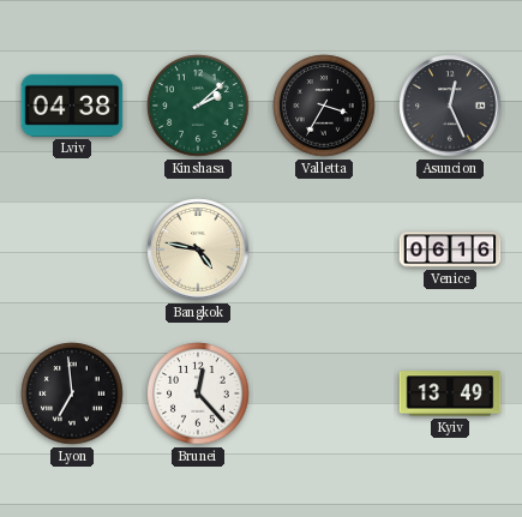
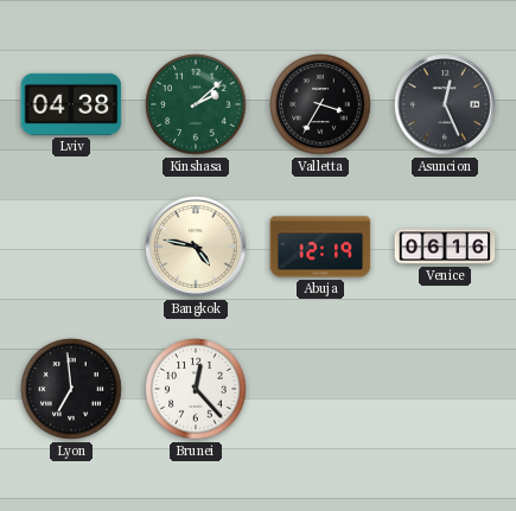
Abuja: none -> 12:19 (320, 247)
Kyiv: 13:49 -> none (450, 393)
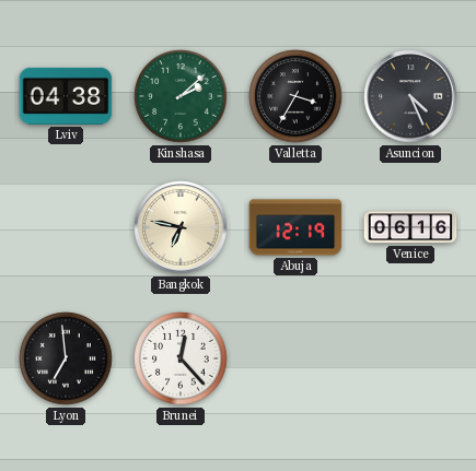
Asuncion: 12:26 -> 4:26 (410, 96)
Bangkok: 4:47 -> 6:47 (181, 227)
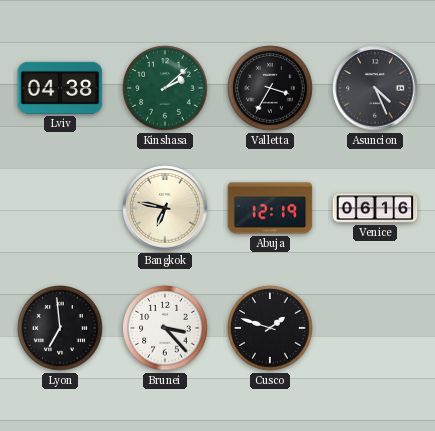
Brunei: 12:23 -> 3:23 (165, 328)
Cusco: none -> 1:48 (270, 328)
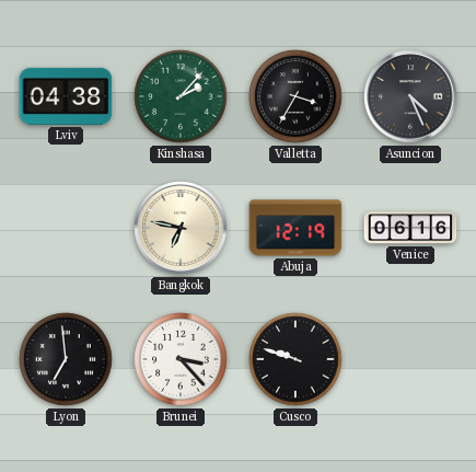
Kinshasa: 2:08 -> 2:07 (181, 96)
Cusco: 1:48 -> 9:48 (295, 359)
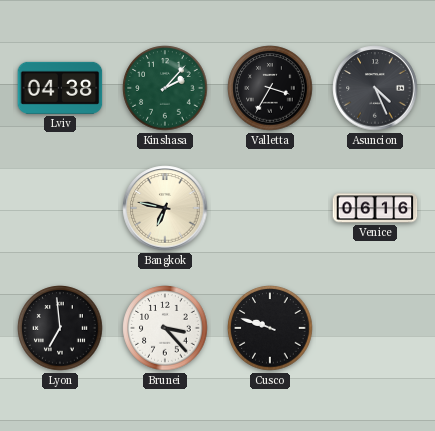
Abuja: 12:19 -> none (295, 228)
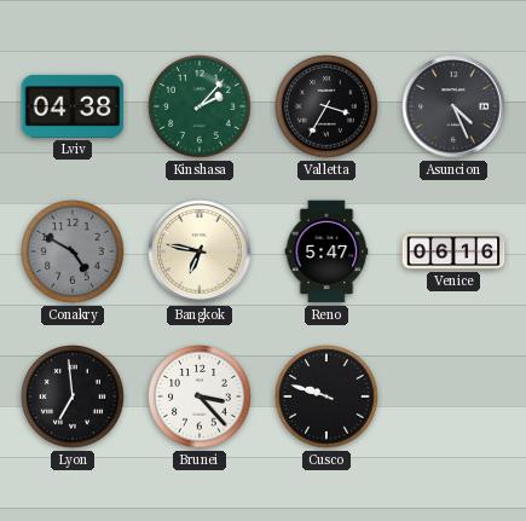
Conakry: none -> 4:50 (73, 251)
Reno: none -> 5:47 (326, 251)
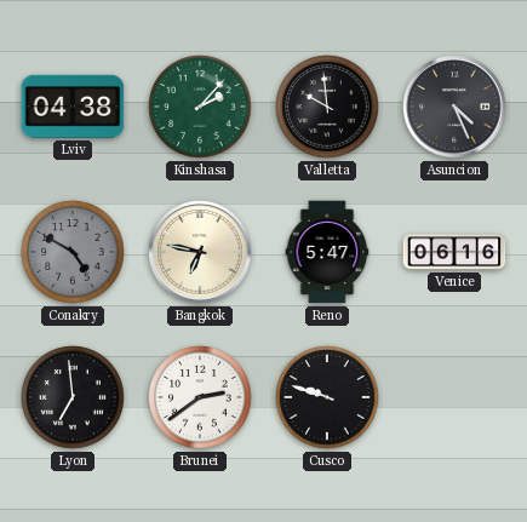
Valletta: 3:35 -> 9:59 (327, 107)
Brunei: 3:23 -> 2:39 (200, 397)
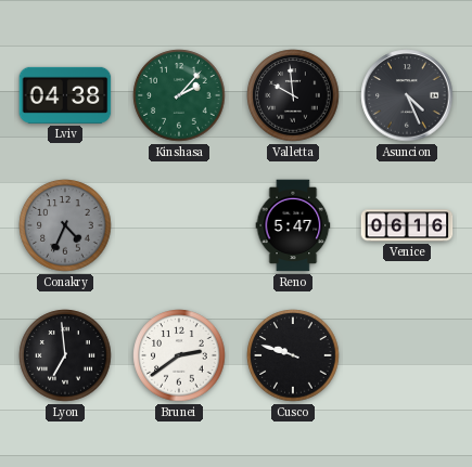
Conakry: 4:50 -> 4:34 (65, 225)
Bangkok: 6:47 -> none (200, 252)
